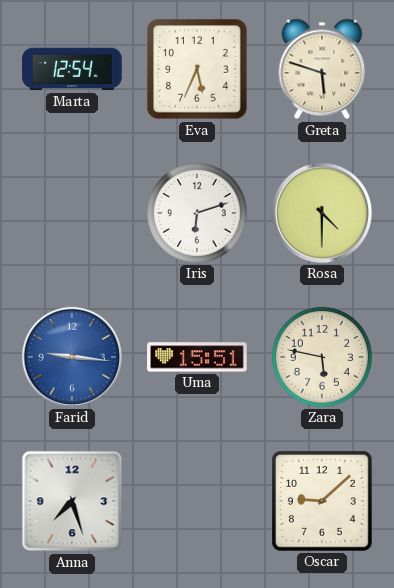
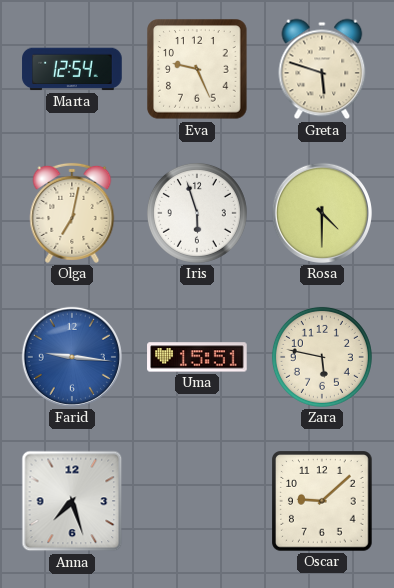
Eva: 5:34 -> 9:26 (197, 69)
Olga: none -> 7:02 (72, 213)
Iris: 6:12 -> 5:57 (197, 213)
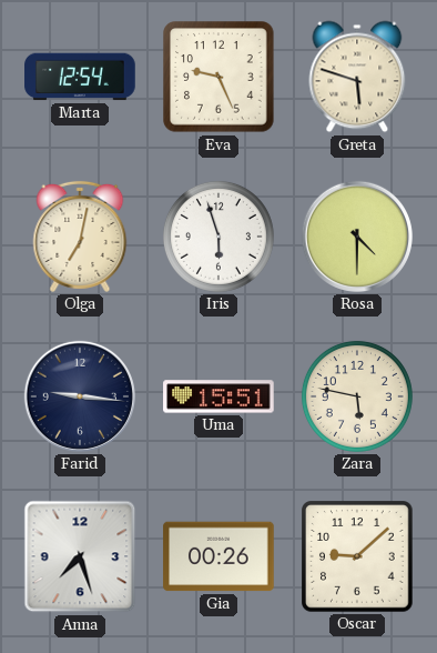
Farid dial: blue -> navy (80, 396)
Gia: none -> 00:26 (218, 556)
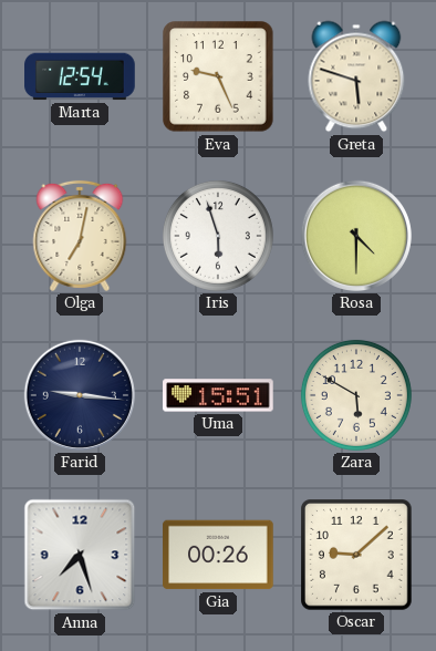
Zara: 5:47 -> 5:50 (356, 395)
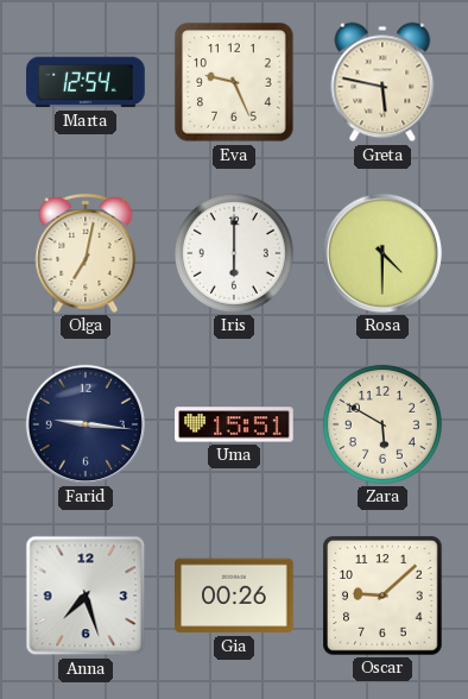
Greta: 5:48 -> 5:47 (382, 82)
Iris: 5:57 -> 6:00 (234, 253)
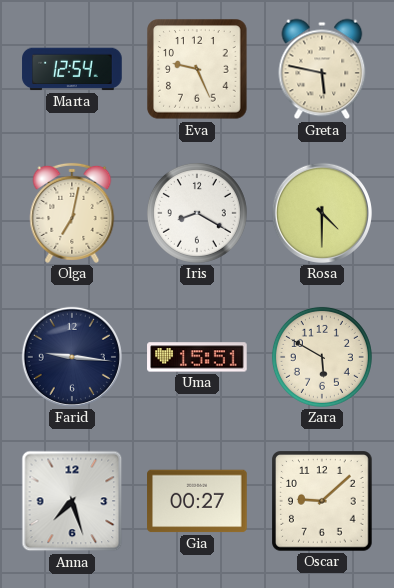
Iris: 6:00 -> 8:20 (197, 213)
Gia: 00:26 -> 00:27 (197, 501)
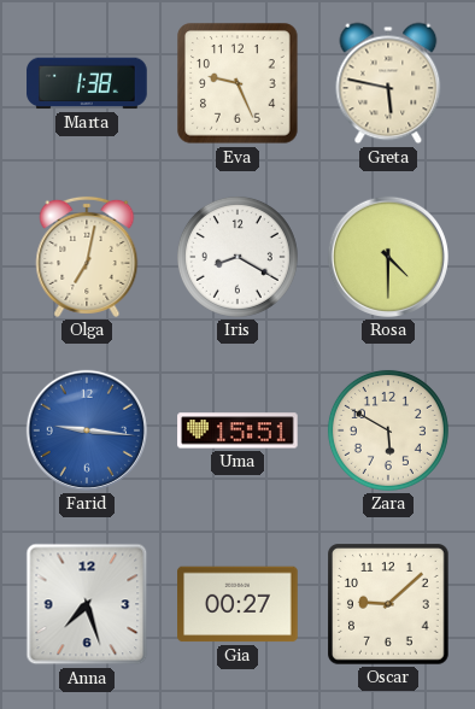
Marta: 12:54 -> 1:38 (87, 83)
Farid dial: navy -> blue (87, 430)
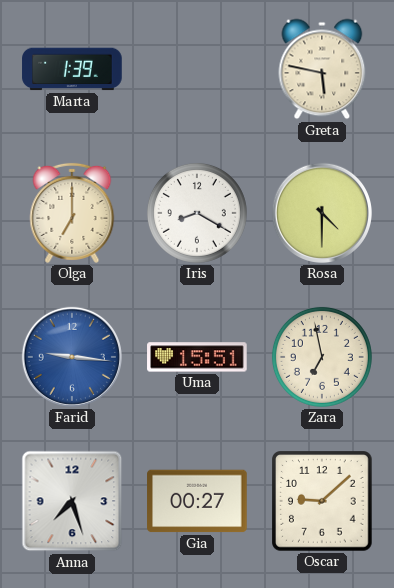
Marta: 1:38 -> 1:39 (72, 69)
Eva: 9:26 -> none (237, 83)
Olga: 7:02 -> 7:00 (72, 213)
Zara: 5:50 -> 6:58 (322, 357)
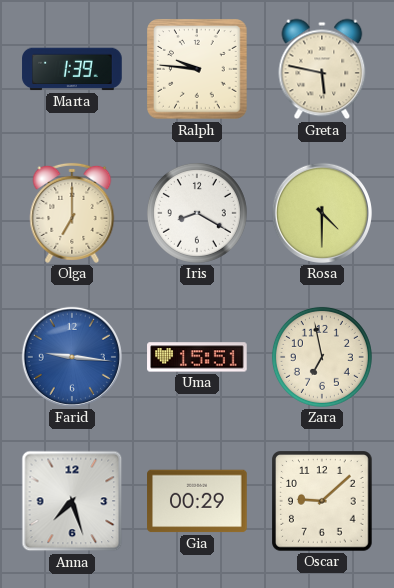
Ralph: none -> 9:46 (197, 69)
Gia: 00:27 -> 00:29 (197, 501)
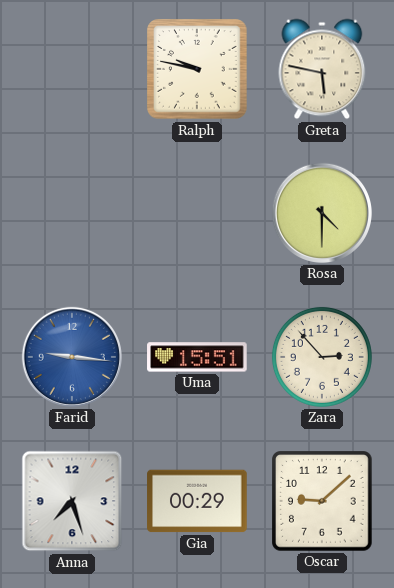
Marta: 1:39 -> none (72, 69)
Ralph: 9:46 -> 9:47 (197, 69)
Olga: 7:00 -> none (72, 213)
Iris: 8:20 -> none (197, 213)
Zara: 6:58 -> 2:53 (322, 357)
